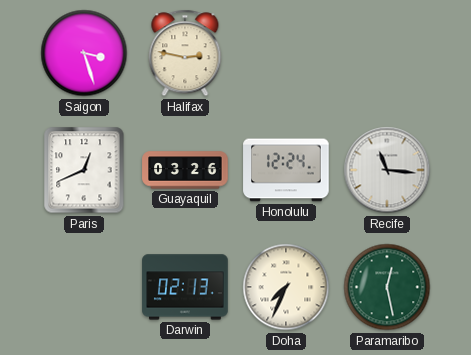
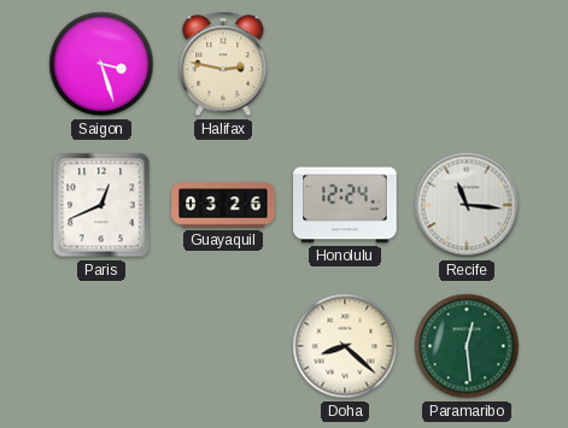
Darwin: 02:13 -> none (185, 287)
Doha: 7:34 -> 8:22 (345, 346)
Paramaribo: 12:28 -> 12:29 (467, 346)
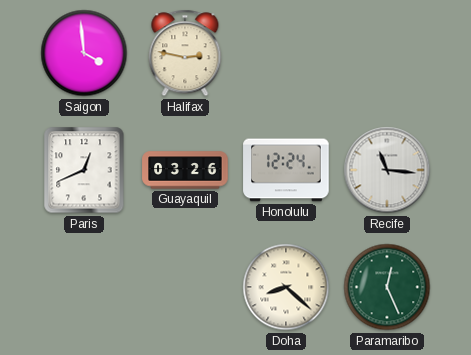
Saigon: 3:27 -> 3:59 (84, 53)
Paramaribo: 12:29 -> 12:26 (387, 287)
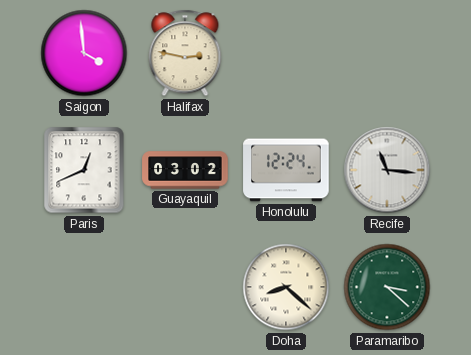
Guayaquil: 03:26 -> 03:02 (185, 170)
Paramaribo: 12:26 -> 3:22 (387, 287)
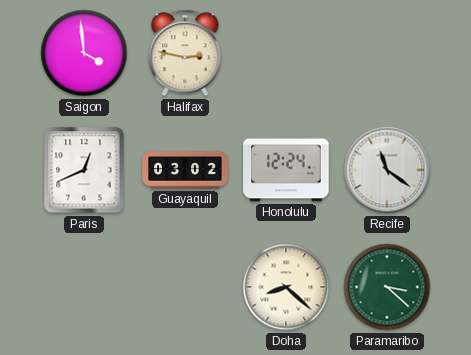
Recife: 11:16 -> 11:21 (387, 170)
